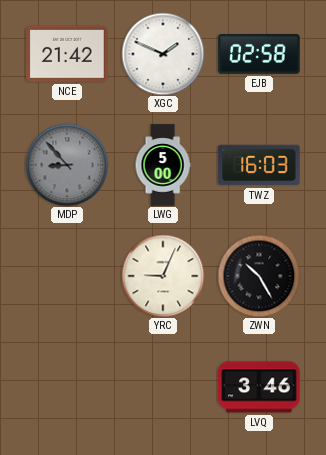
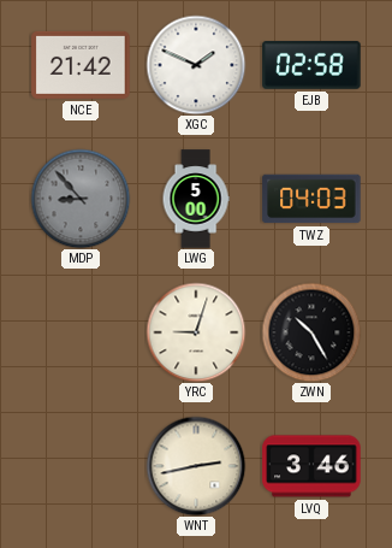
TWZ: 16:03 -> 04:03 (311, 199)
YRC: 9:04 -> 9:03 (196, 332)
WNT: none -> 2:43 (196, 466)
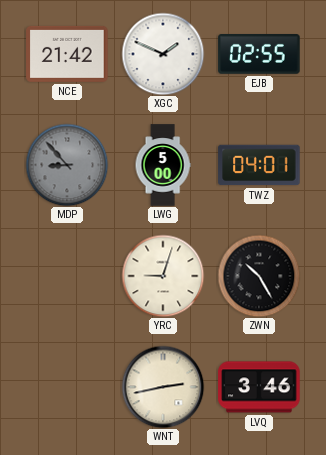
EJB: 02:58 -> 02:55 (259, 54)
TWZ: 04:03 -> 04:01 (259, 165)
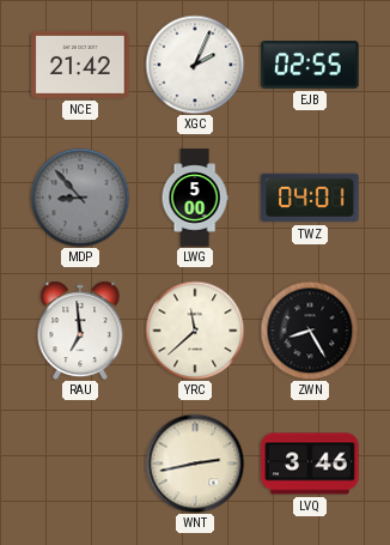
XGC: 1:49 -> 2:04 (195, 65)
RAU: none -> 6:59 (80, 331)
YRC: 9:03 -> 11:38 (195, 331)
ZWN: 10:25 -> 8:25 (310, 331)
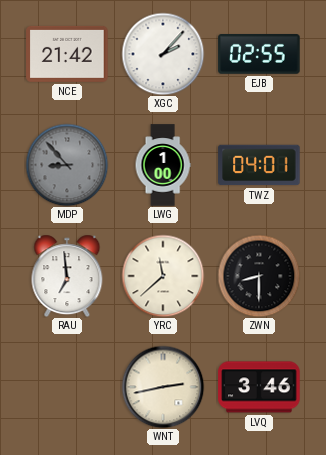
XGC: 2:04 -> 2:07 (163, 54)
LWG: 5:00 -> 1:00 (163, 165)
ZWN: 8:25 -> 8:30 (259, 276)
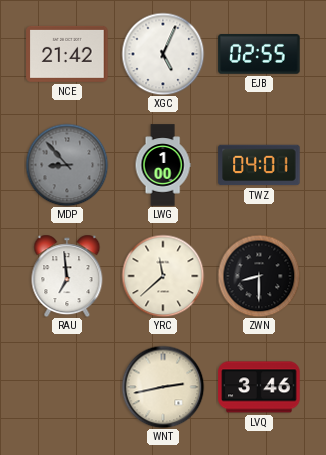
XGC: 2:07 -> 5:04 (163, 54)
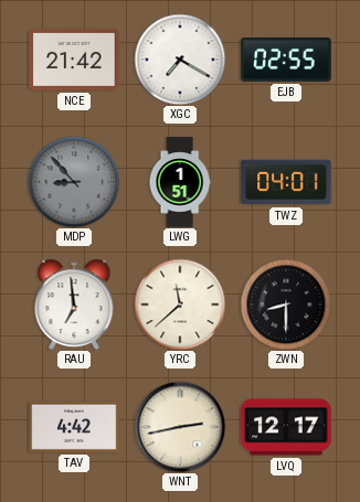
XGC: 5:04 -> 7:20 (180, 60)
LWG: 1:00 -> 1:51 (180, 182)
TAV: none -> 4:42 (74, 427)
LVQ: 3:46 -> 12:17 (286, 427)
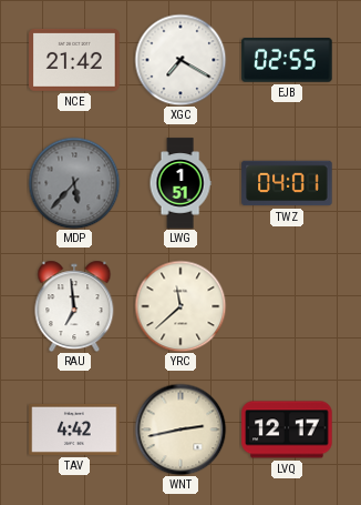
MDP: 8:53 -> 5:37 (74, 183)
ZWN: 8:30 -> none (286, 305)
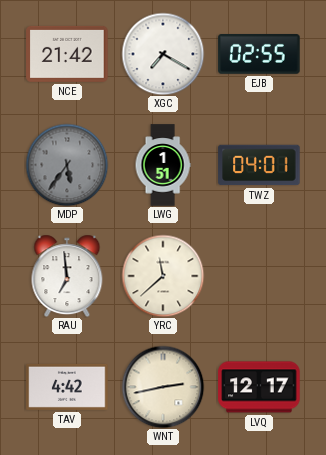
MDP: 5:37 -> 5:36 (67, 165)
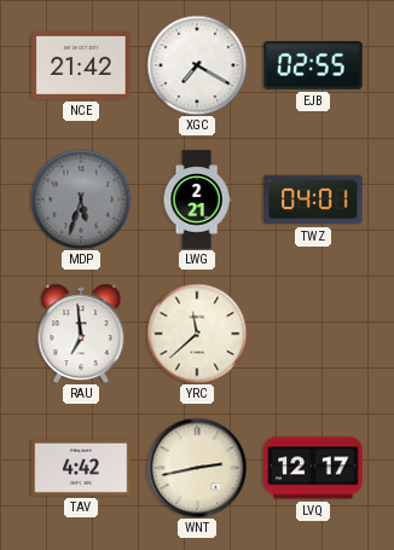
MDP: 5:36 -> 5:33 (81, 199)
LWG: 1:51 -> 2:21 (197, 199)
